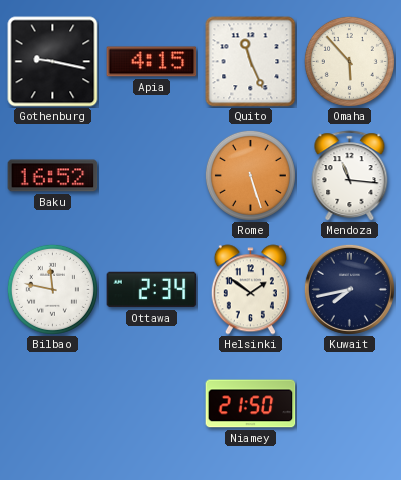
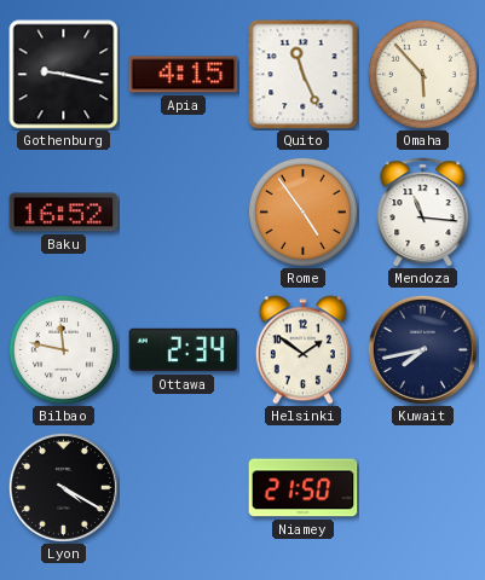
Rome: 5:27 -> 4:54 (302, 211)
Lyon: none -> 4:20 (63, 487)
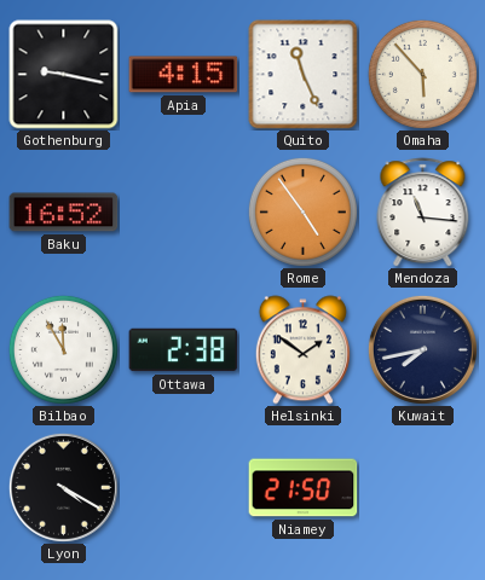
Bilbao: 11:47 -> 11:55 (63, 349)
Ottawa: 2:34 -> 2:38 (184, 350)
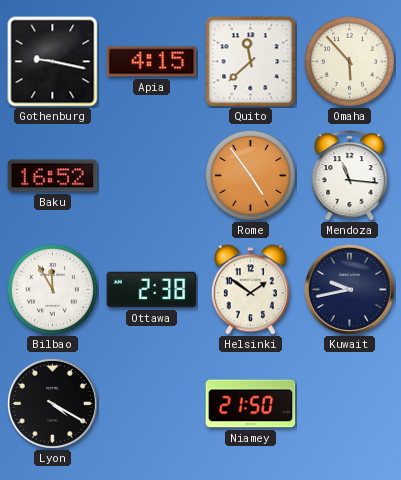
Quito: 11:26 -> 11:38 (251, 62)
Kuwait: 7:43 -> 9:43 (349, 289)
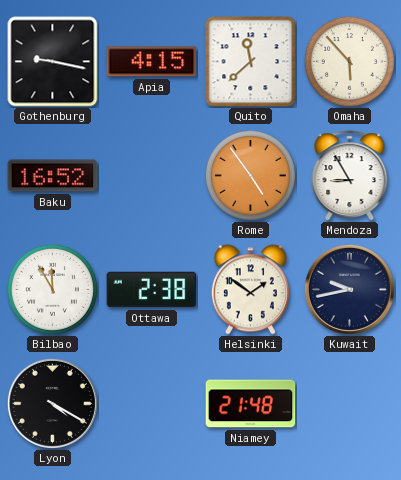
Mendoza: 11:16 -> 8:55 (350, 176)
Niamey: 21:50 -> 21:48 (251, 404)
